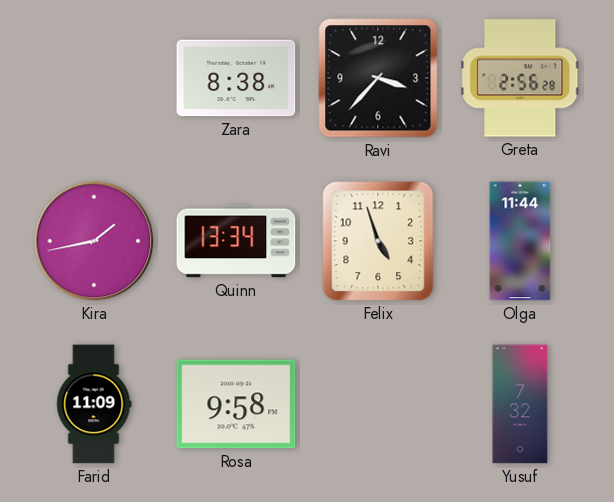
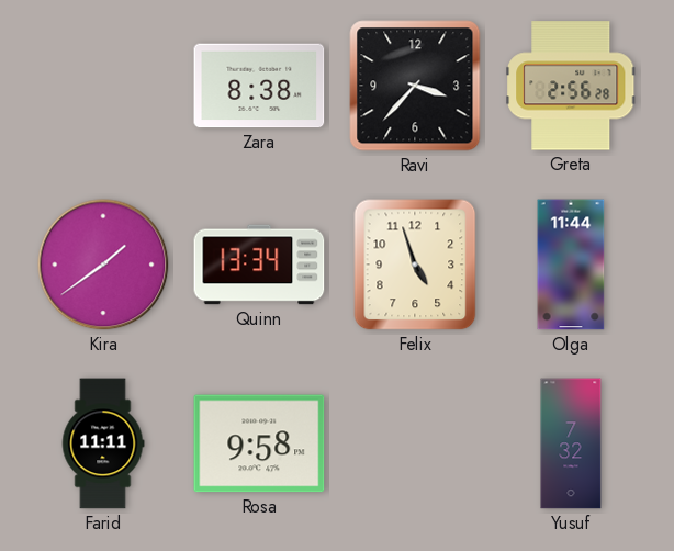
Kira: 1:43 -> 1:39 (103, 265)
Farid: 11:09 -> 11:11 (103, 443)
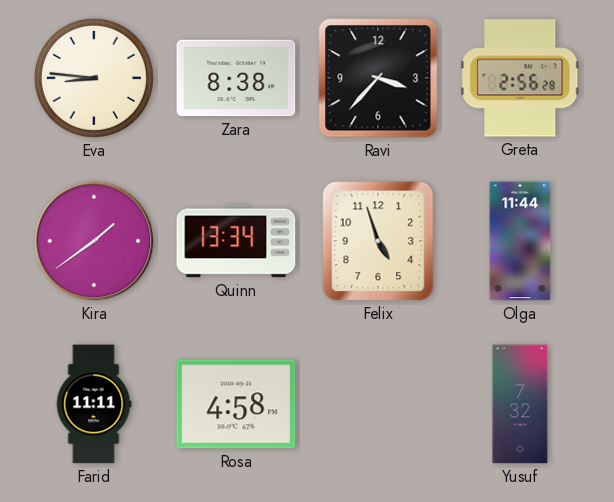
Eva: none -> 8:46 (94, 78)
Rosa: 9:58 -> 4:58 (236, 404)
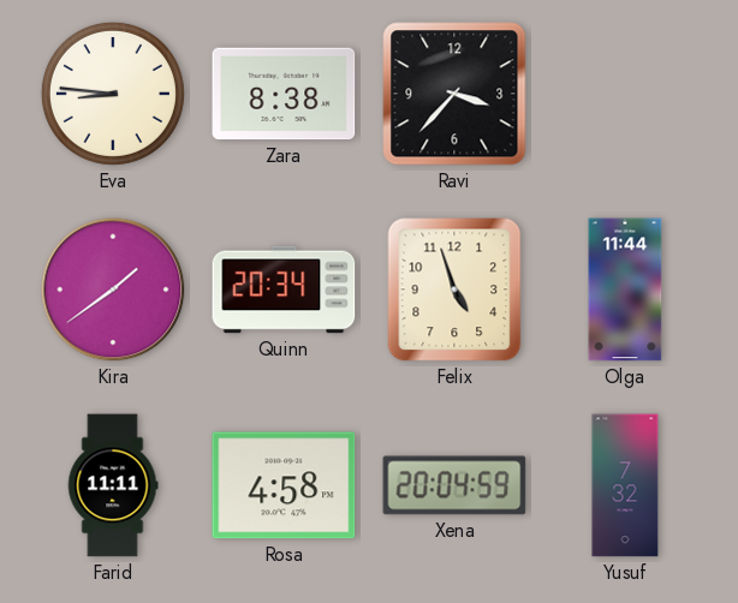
Greta: 2:56 -> none (520, 78)
Quinn: 13:34 -> 20:34 (284, 289)
Xena: none -> 20:04 (454, 485)
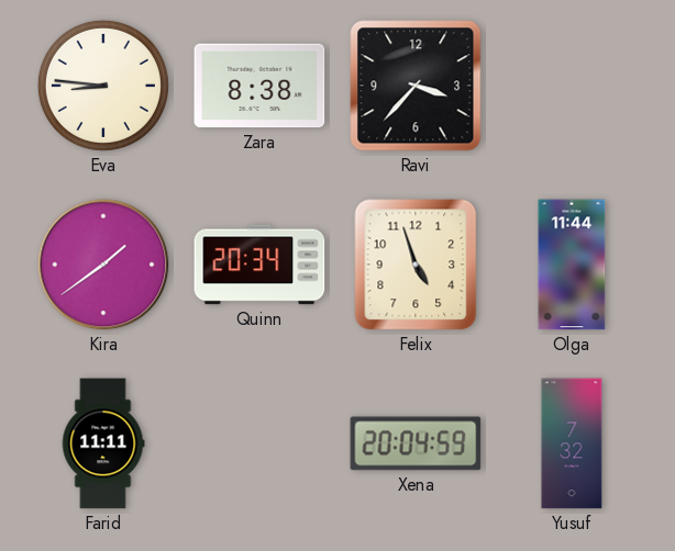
Rosa: 4:58 -> none (284, 485)
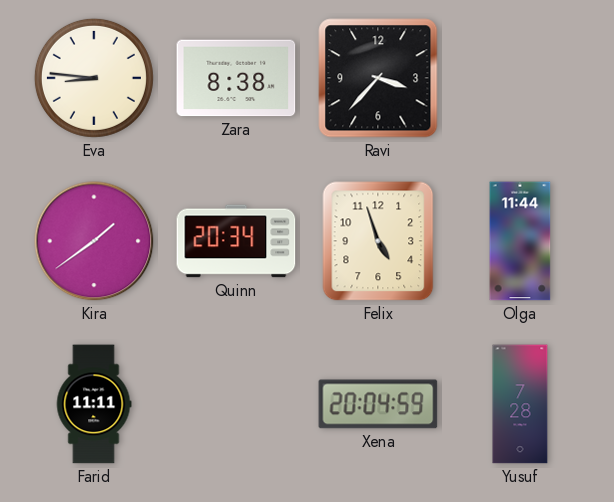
Yusuf: 7:32 -> 7:28 (520, 404)
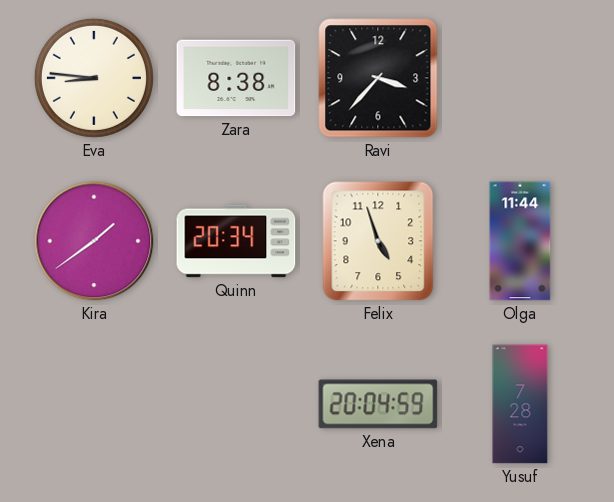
Farid: 11:11 -> none (94, 404)
